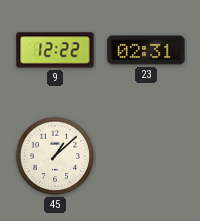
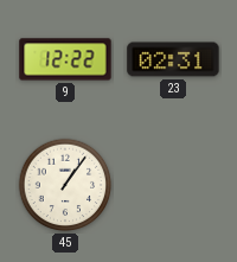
45: 1:08 -> 1:06 (65, 185)
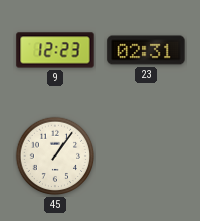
9: 12:22 -> 12:23 (55, 50)
